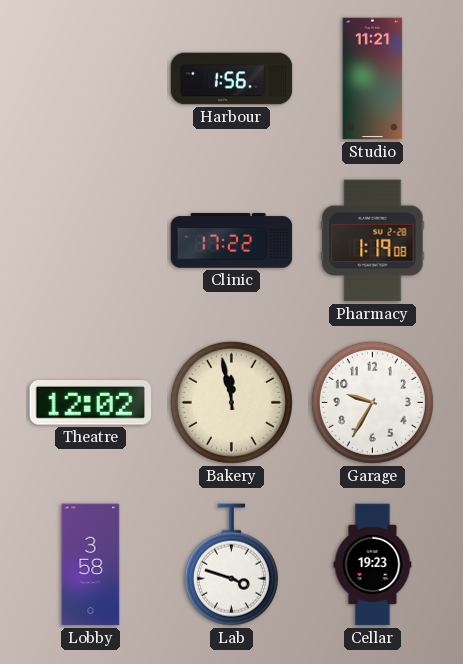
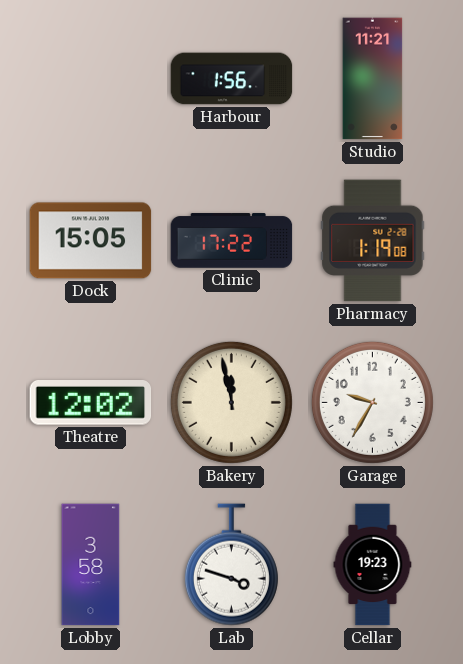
Dock: none -> 15:05 (91, 241)
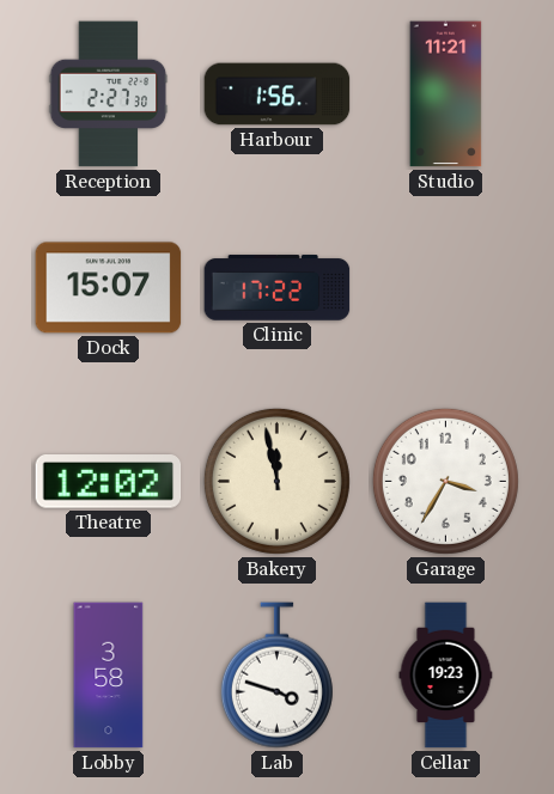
Reception: none -> 2:27 (109, 94)
Dock: 15:05 -> 15:07 (109, 288)
Pharmacy: 1:19 -> none (373, 241)
Garage: 9:35 -> 3:35 (445, 481)
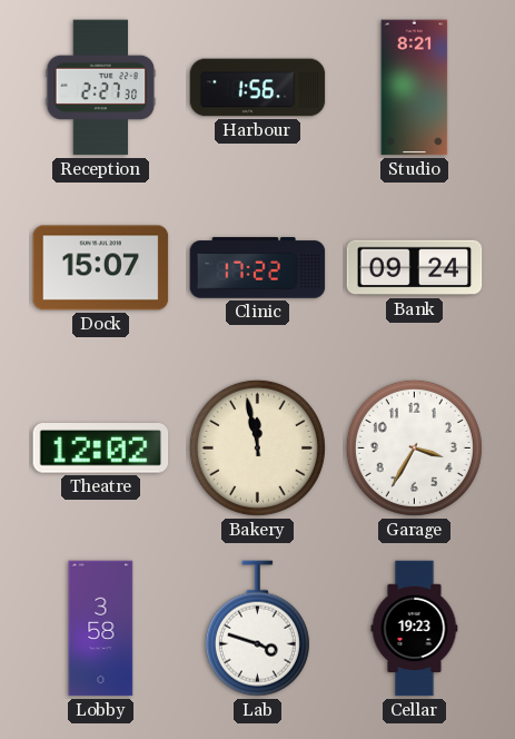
Studio: 11:21 -> 8:21 (415, 88)
Bank: none -> 09:24 (415, 268)
